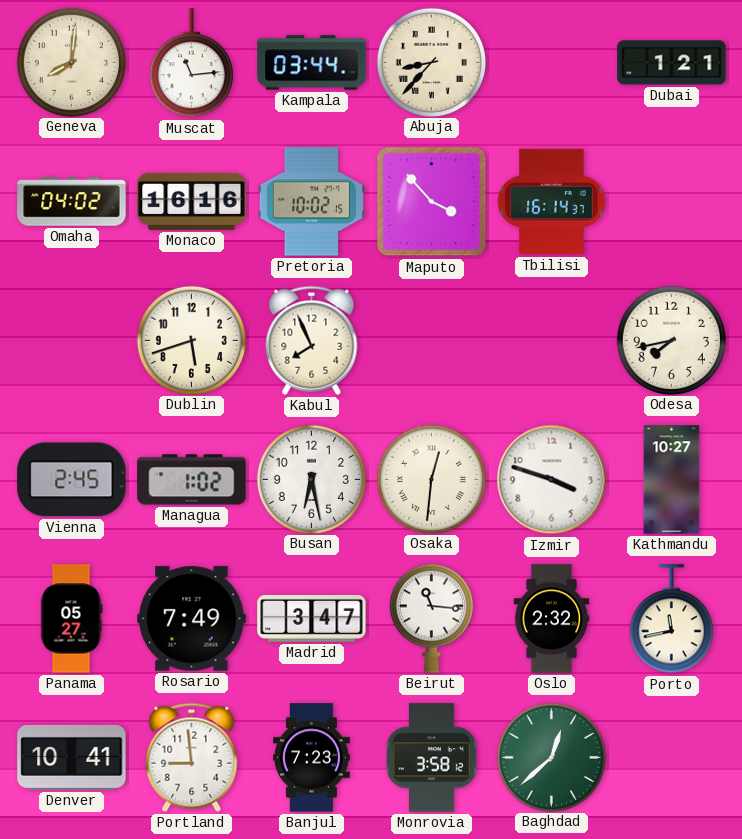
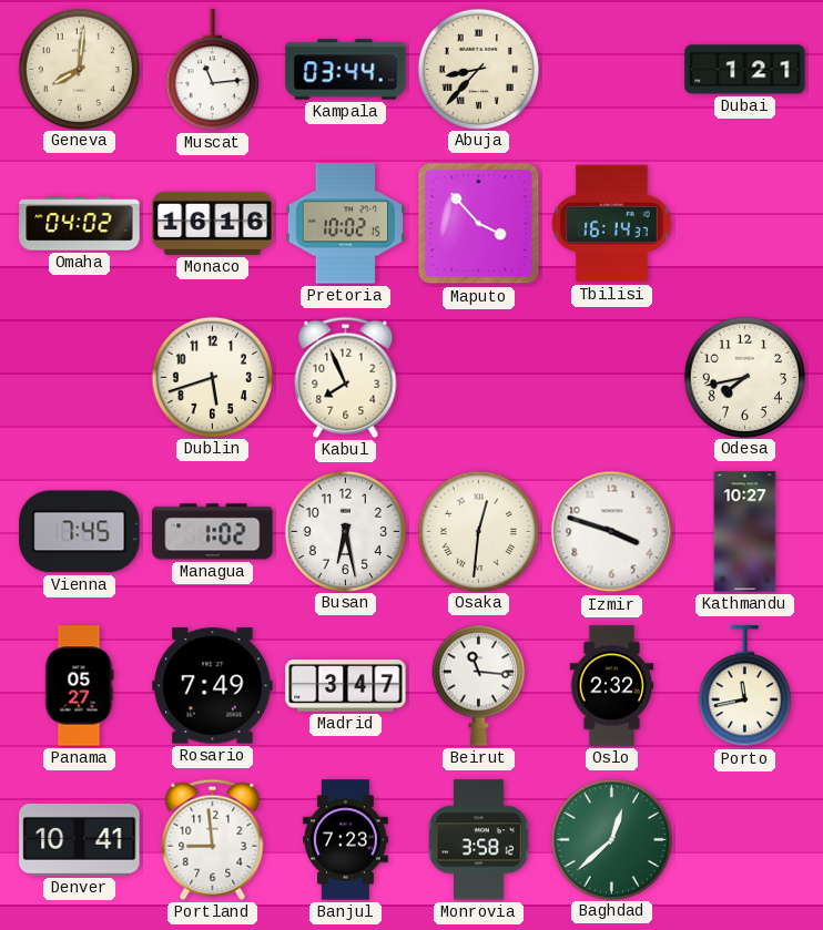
Vienna: 2:45 -> 7:45 (80, 532)
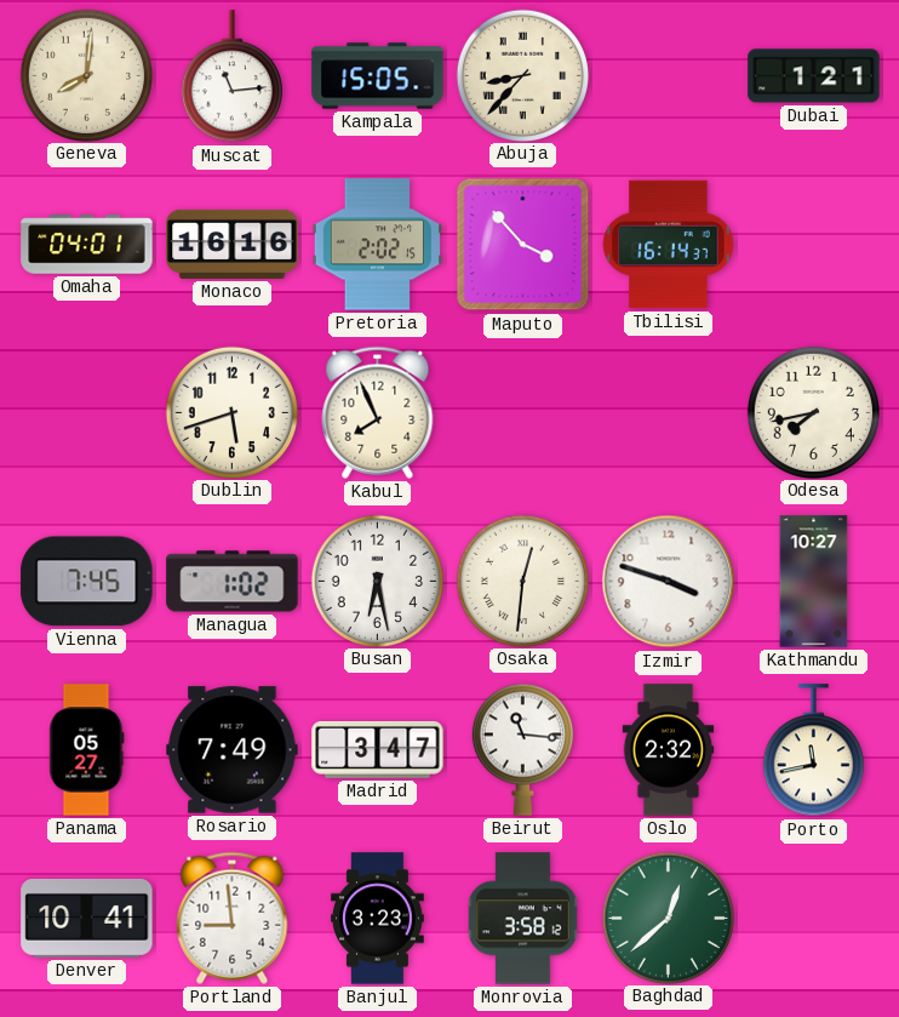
Kampala: 03:44 -> 15:05 (378, 76)
Omaha: 04:02 -> 04:01 (87, 245)
Pretoria: 10:02 -> 2:02 (377, 245)
Banjul: 7:23 -> 3:23 (378, 919)
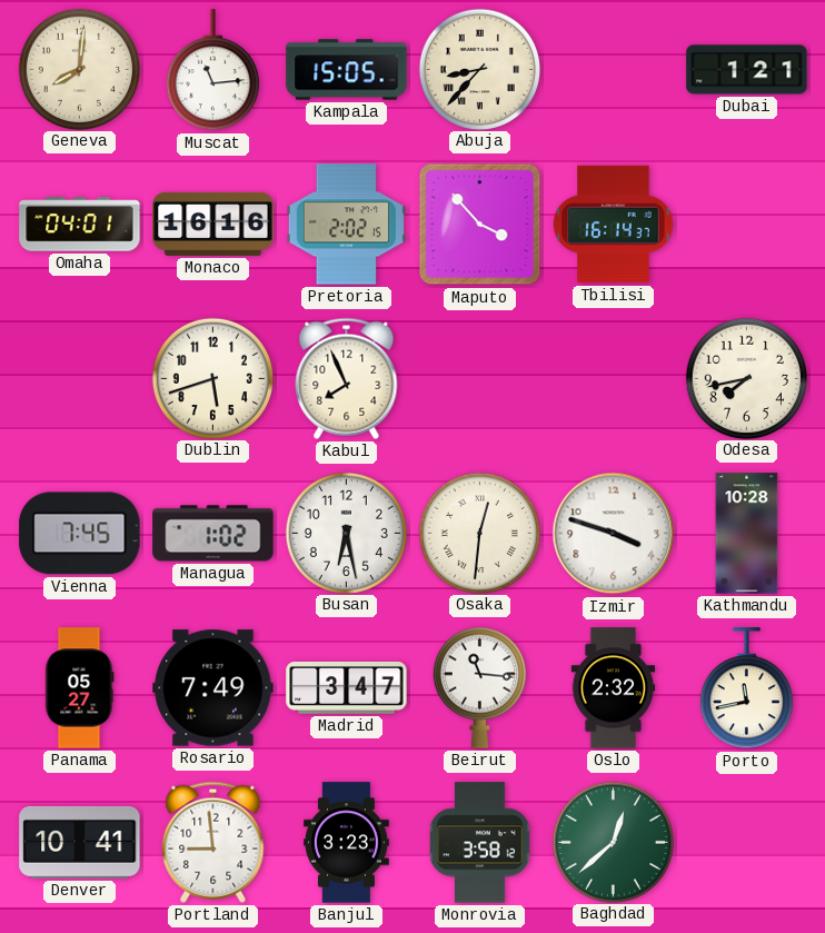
Kathmandu: 10:27 -> 10:28 (747, 534)
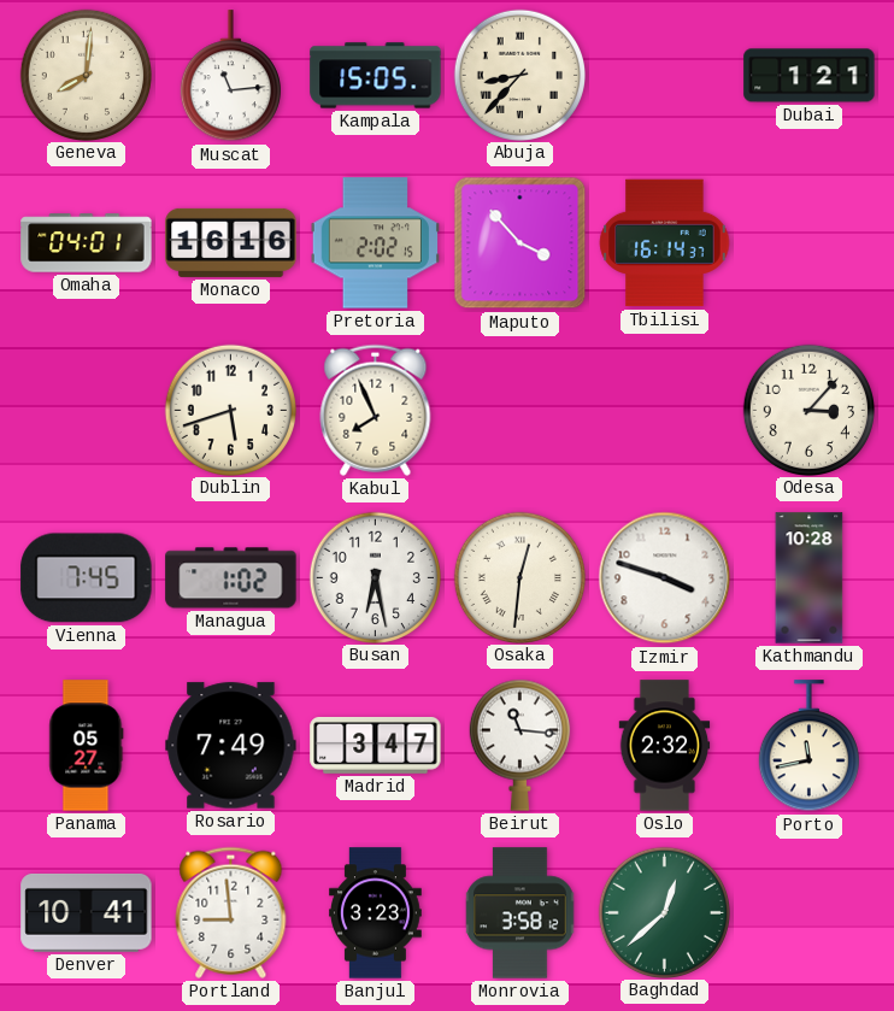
Odesa: 7:43 -> 3:07 (808, 410)
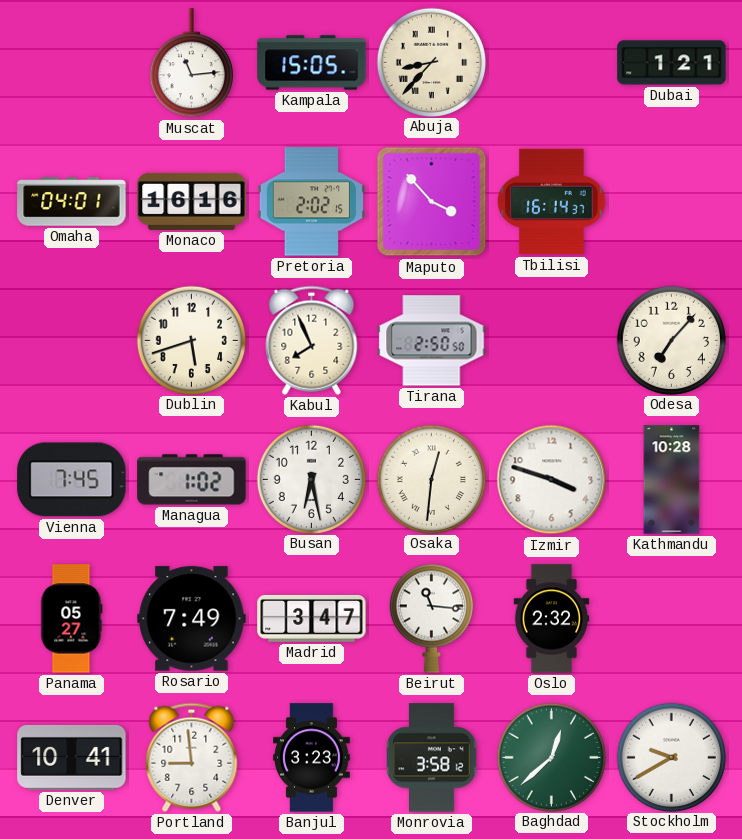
Geneva: 8:01 -> none (86, 75)
Tirana: none -> 2:50 (432, 341)
Odesa: 3:07 -> 7:07 (671, 340)
Porto: 11:43 -> none (808, 746)
Stockholm: none -> 9:40 (671, 757)
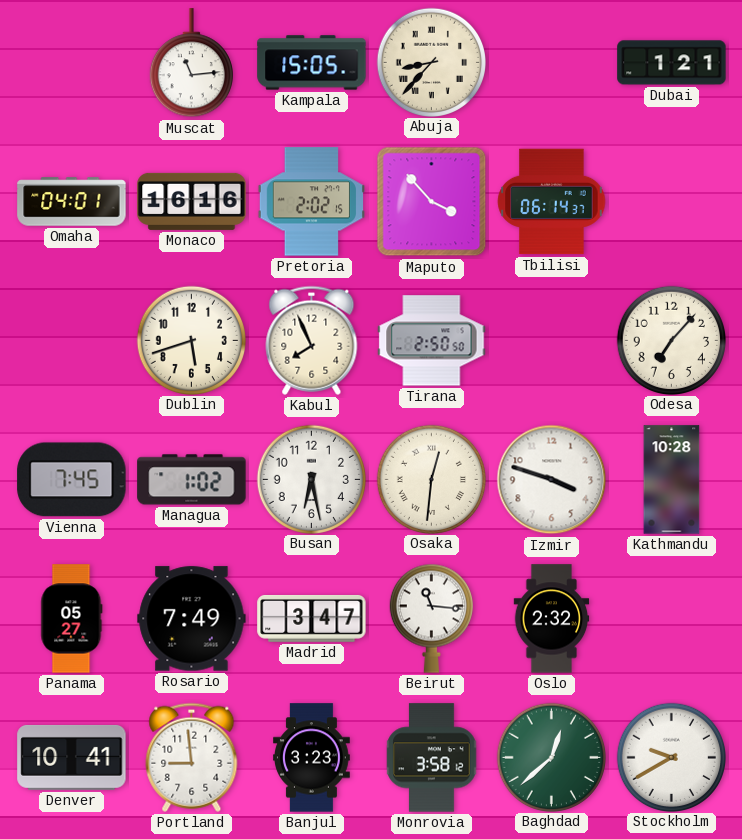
Tbilisi: 16:14 -> 06:14 (552, 202)
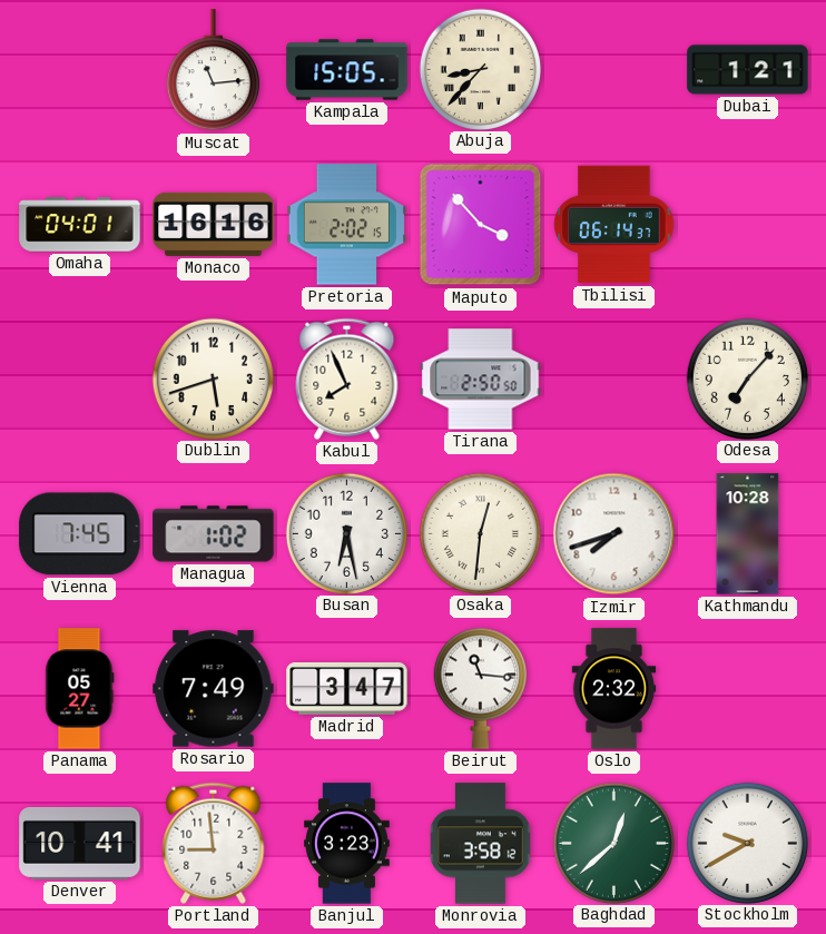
Izmir: 3:48 -> 7:42 (614, 534)
